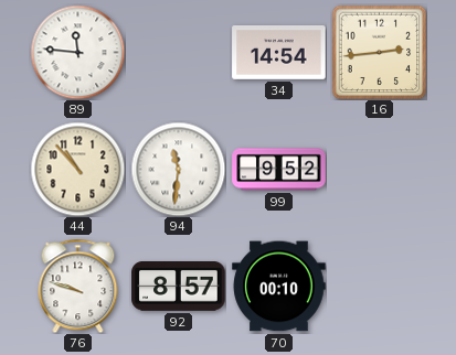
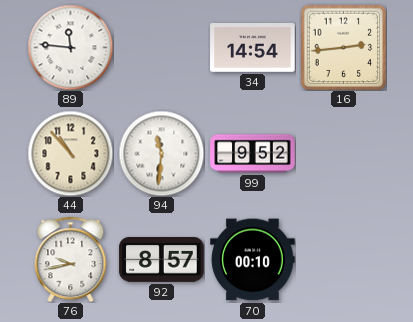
76: 9:48 -> 9:43 (71, 259)
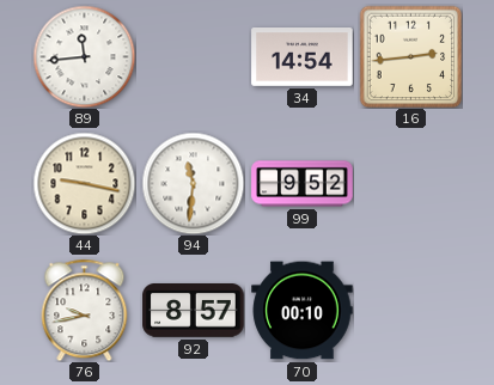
89: 11:46 -> 11:44 (84, 56)
44: 10:53 -> 9:17 (84, 183)
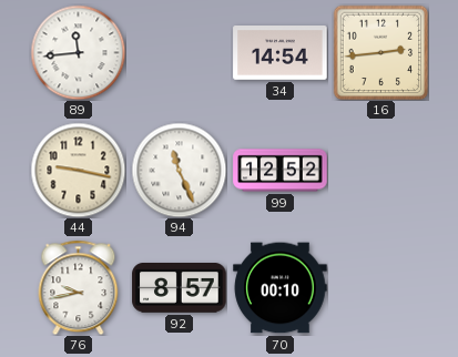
94: 11:31 -> 11:26 (179, 170)
99: 9:52 -> 12:52 (281, 171)
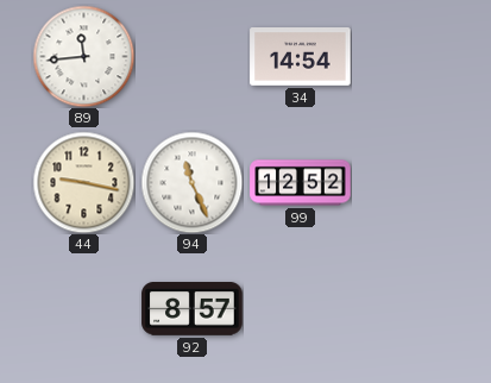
16: 2:44 -> none (380, 52)
76: 9:43 -> none (79, 287)
70: 00:10 -> none (281, 288)
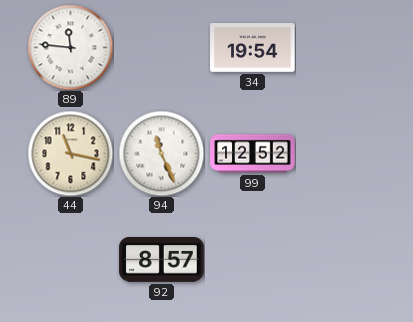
89: 11:44 -> 11:46 (70, 47)
34: 14:54 -> 19:54 (253, 48)
44: 9:17 -> 11:17 (70, 153)
